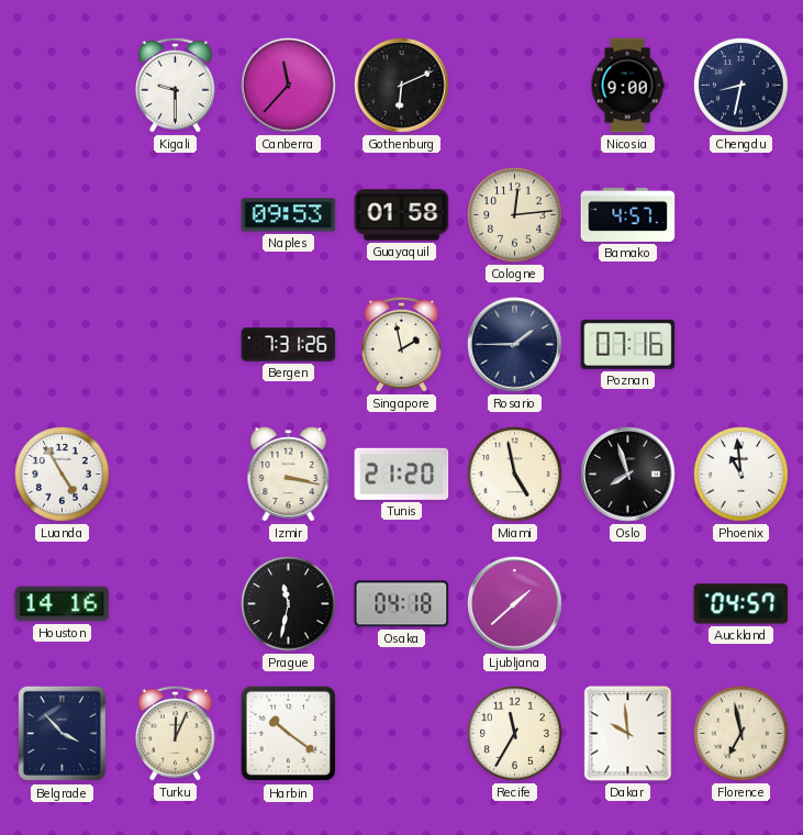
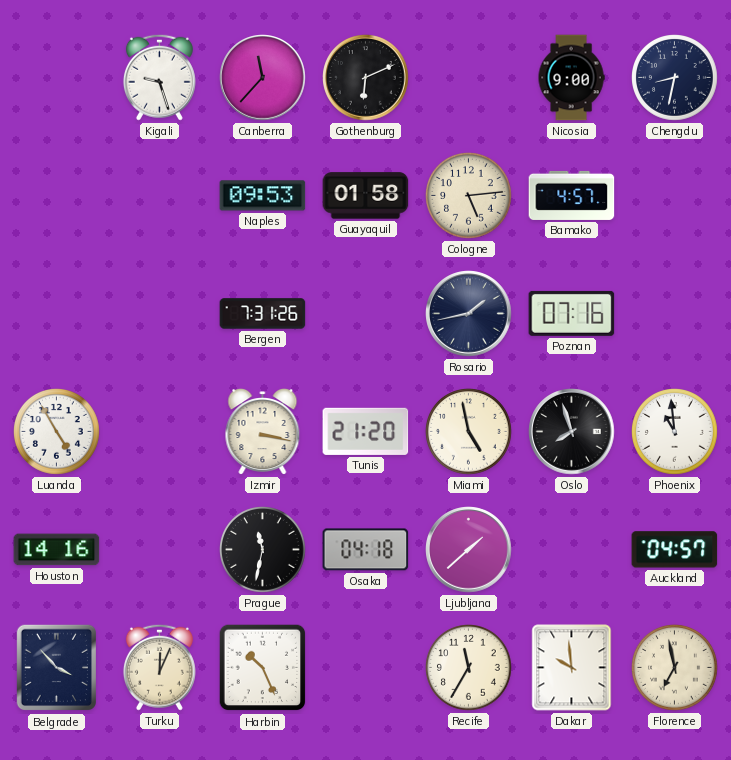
Kigali: 9:30 -> 9:27 (159, 77)
Cologne: 12:14 -> 5:14 (469, 196)
Singapore: 1:58 -> none (401, 344)
Rosario: 1:45 -> 1:43 (469, 314)
Harbin: 10:21 -> 10:26 (263, 668)
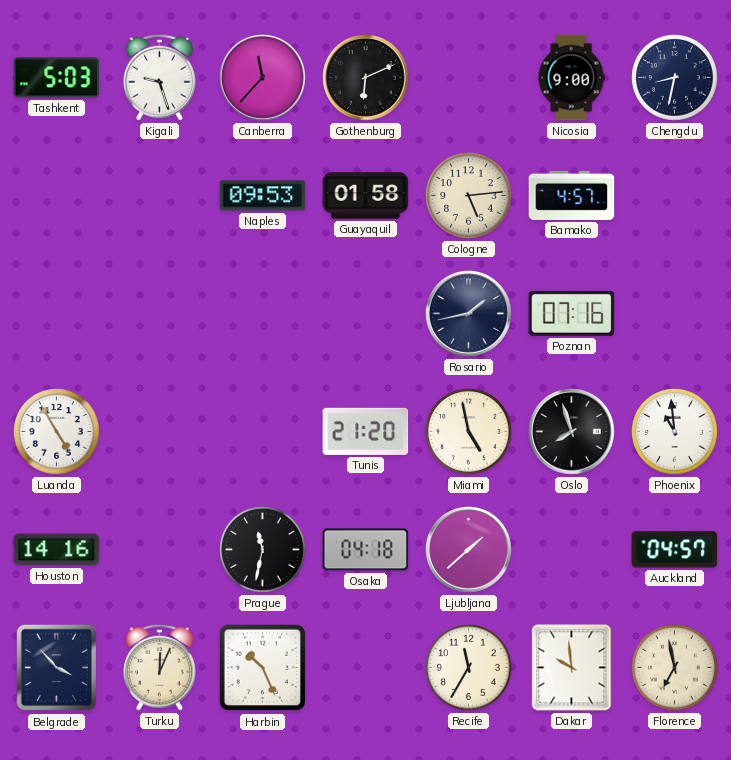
Tashkent: none -> 5:03 (57, 78)
Bergen: 7:31 -> none (263, 314)
Izmir: 3:17 -> none (263, 432)
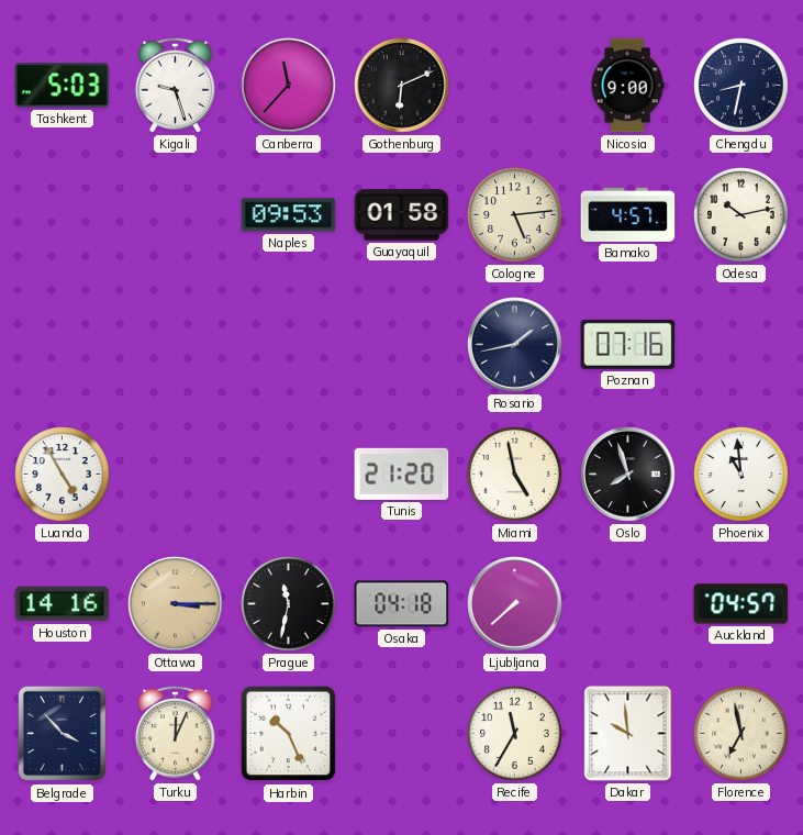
Odesa: none -> 10:13 (741, 215)
Ottawa: none -> 3:15 (176, 604)
Ljubljana: 1:38 -> 7:38 (515, 604)
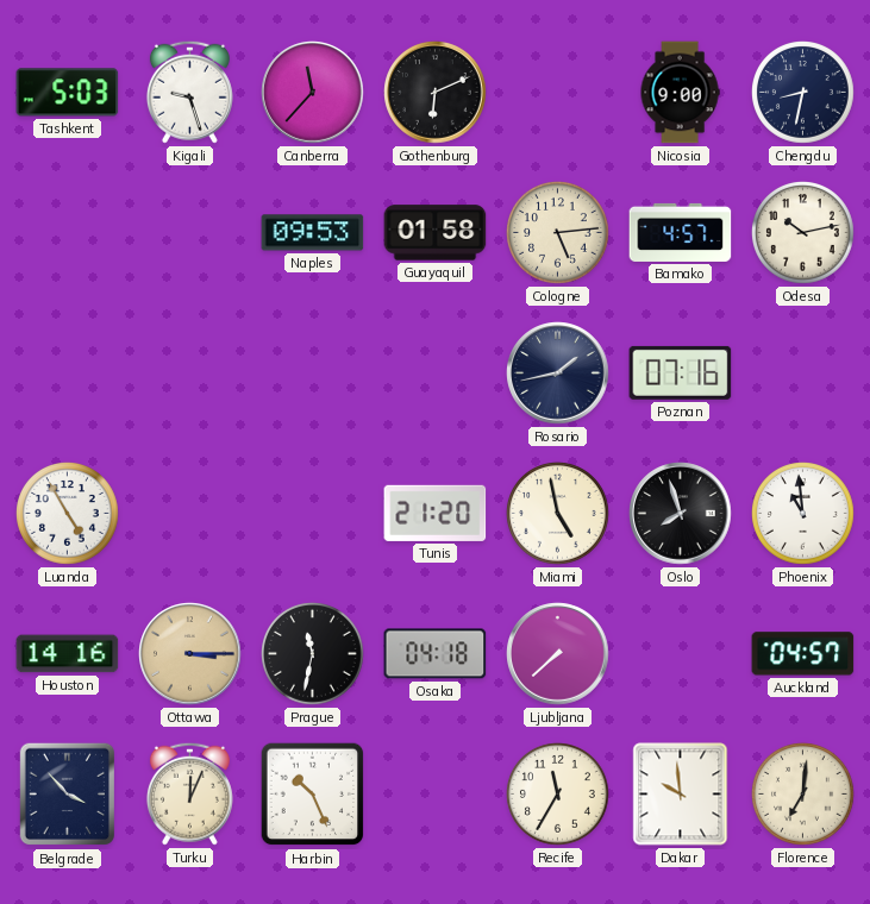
Florence: 6:58 -> 7:01 (803, 795)
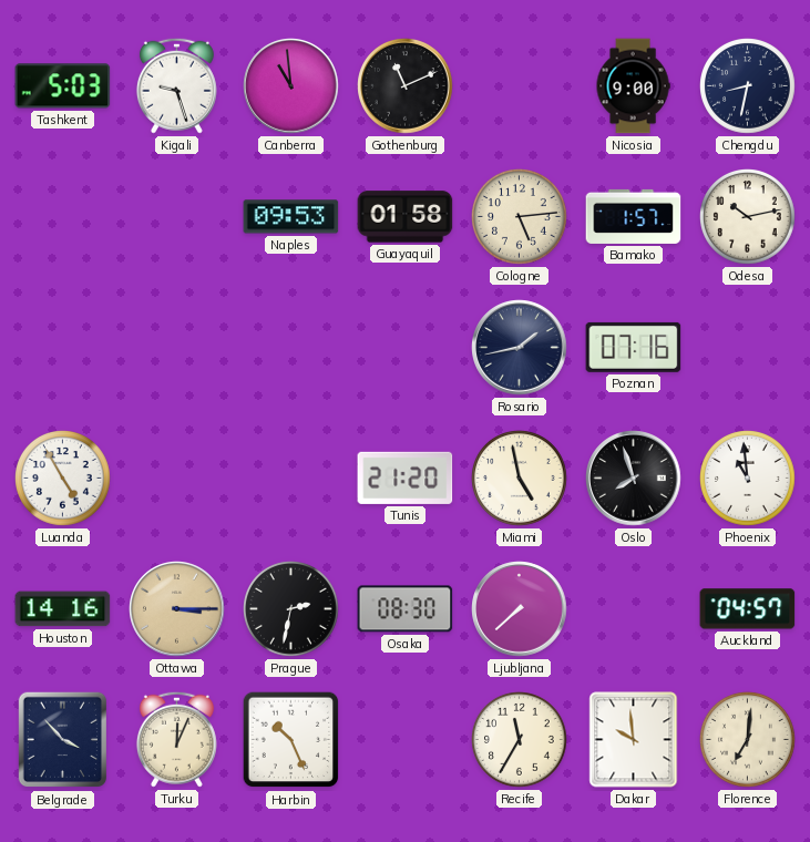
Canberra: 11:37 -> 10:59 (291, 86)
Gothenburg: 6:11 -> 11:11 (406, 86)
Bamako: 4:57 -> 1:57 (634, 216)
Prague: 11:32 -> 2:32 (291, 609)
Osaka: 04:18 -> 08:30 (406, 609)
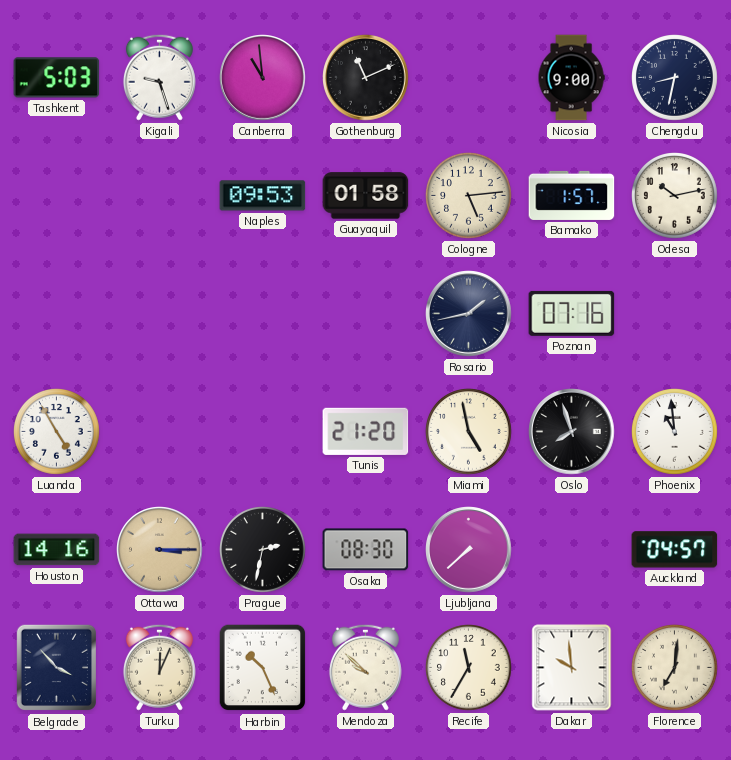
Mendoza: none -> 9:52 (365, 667)
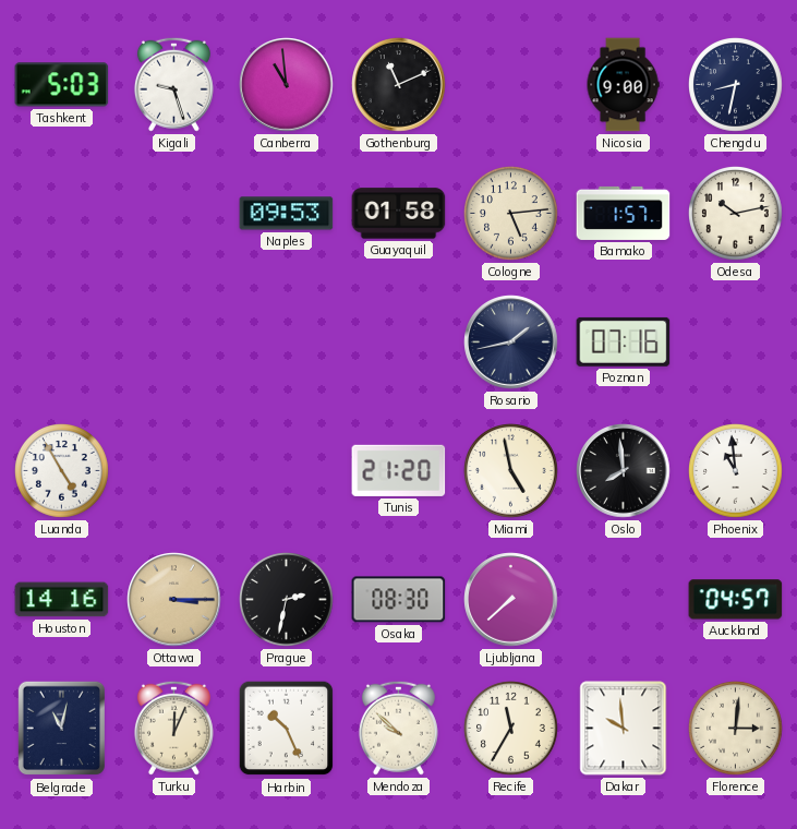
Oslo: 7:57 -> 7:59 (624, 471)
Belgrade: 3:53 -> 11:02 (61, 729)
Florence: 7:01 -> 3:01 (736, 729)
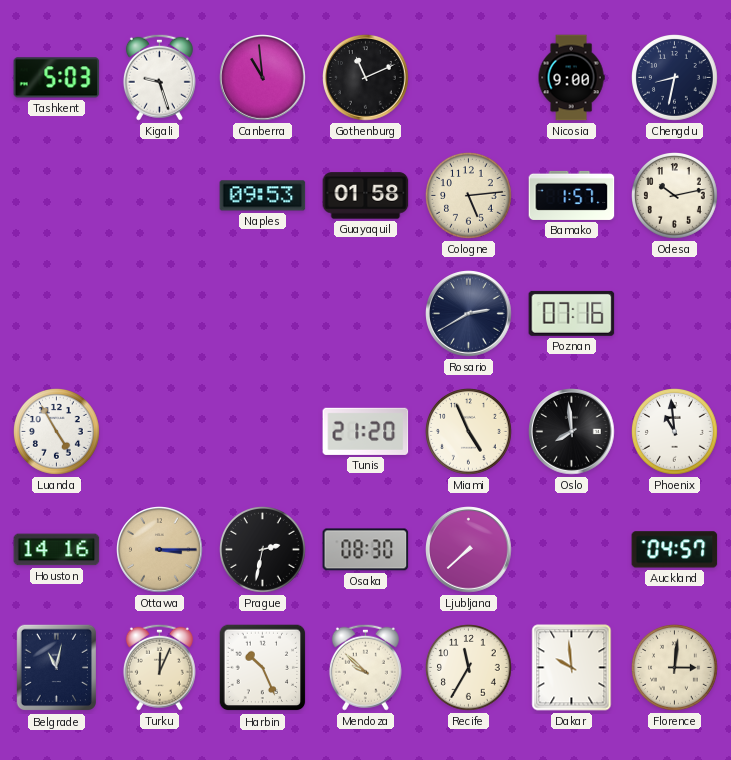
Rosario: 1:43 -> 2:40 (469, 314)
Miami: 4:58 -> 4:56 (469, 432)
